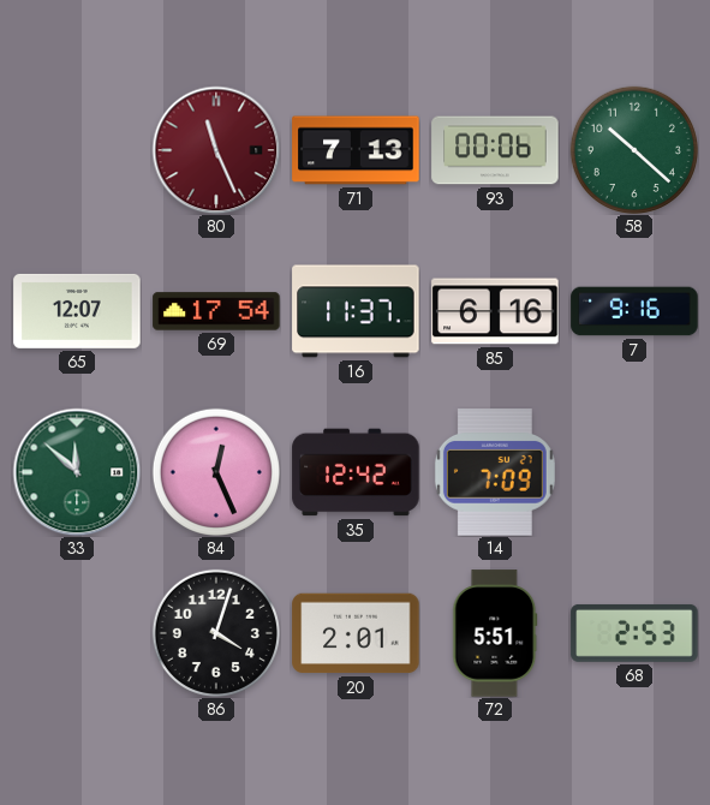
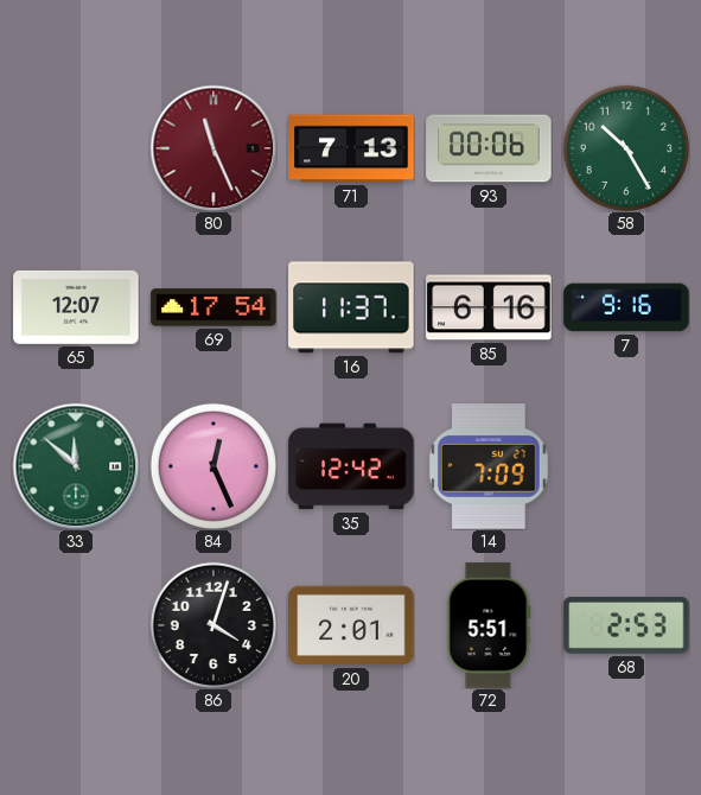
58: 10:22 -> 10:25 (626, 148)
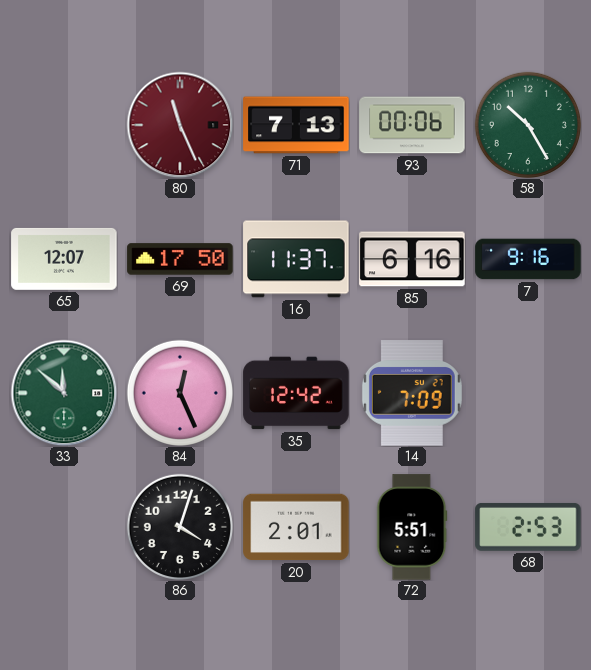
69: 17:54 -> 17:50 (180, 259)
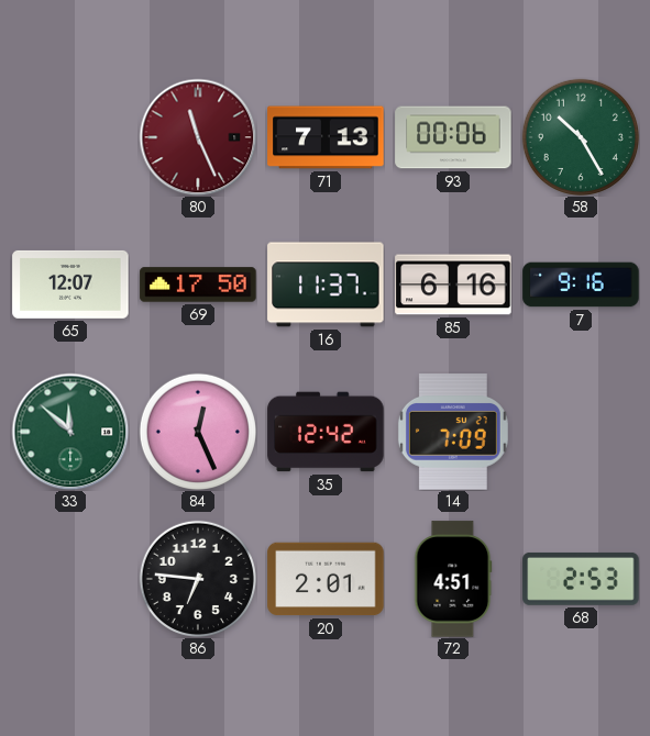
86: 4:03 -> 6:46 (198, 579)
72: 5:51 -> 4:51 (453, 579)
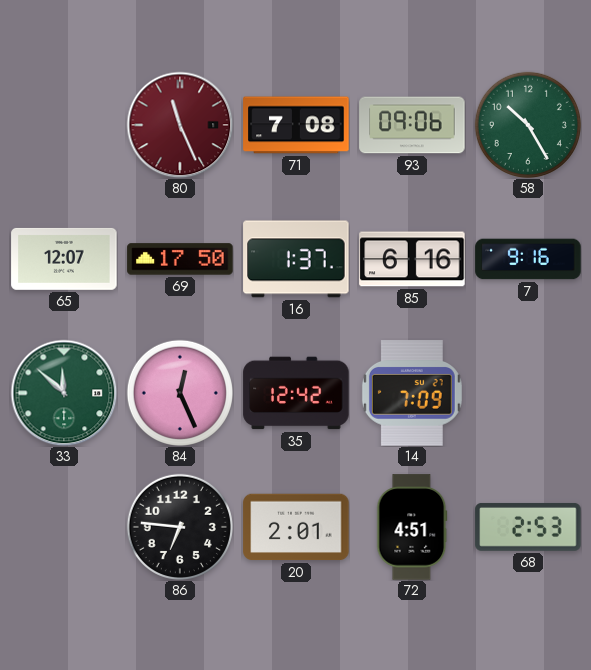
71: 7:13 -> 7:08 (296, 125)
93: 00:06 -> 09:06 (412, 125)
16: 11:37 -> 1:37 (296, 259)
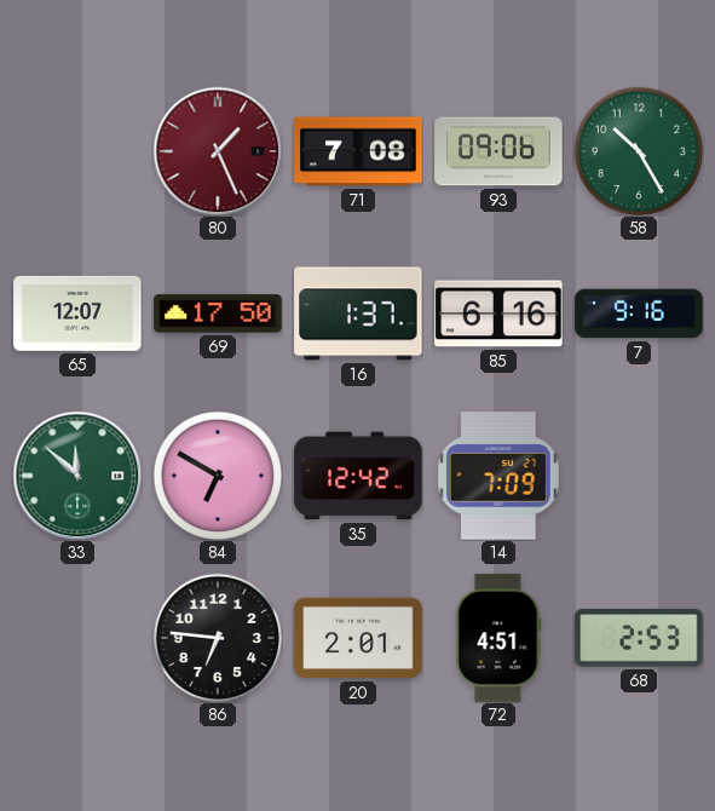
80: 11:26 -> 1:26 (218, 151)
84: 12:26 -> 6:50 (218, 476)
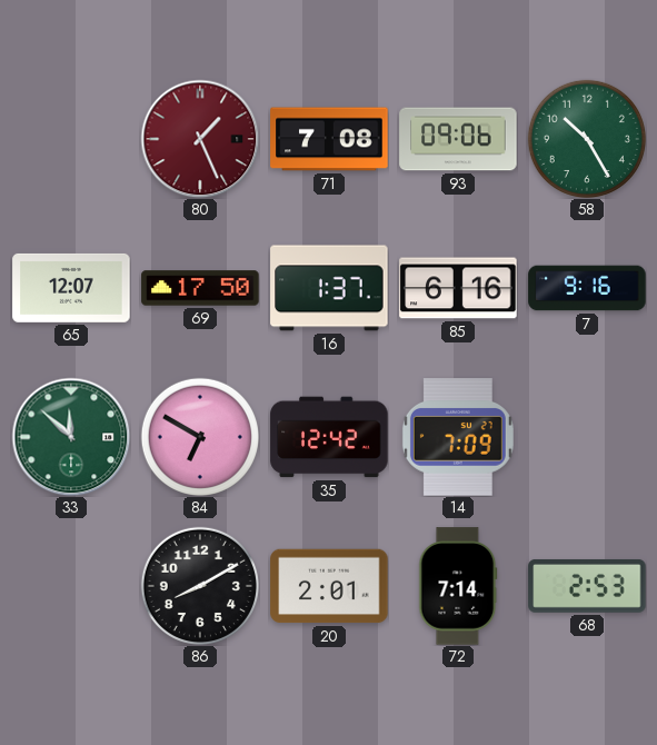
86: 6:46 -> 8:10 (200, 586)
72: 4:51 -> 7:14 (458, 586)
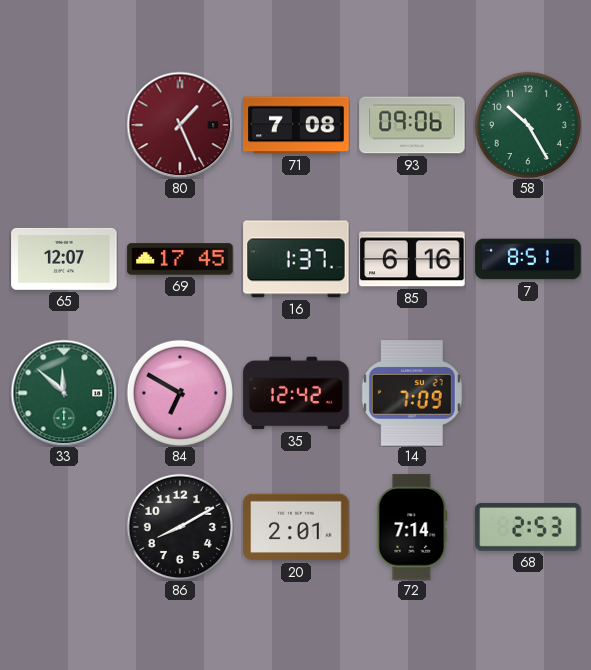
69: 17:50 -> 17:45 (180, 259)
7: 9:16 -> 8:51 (528, 259)
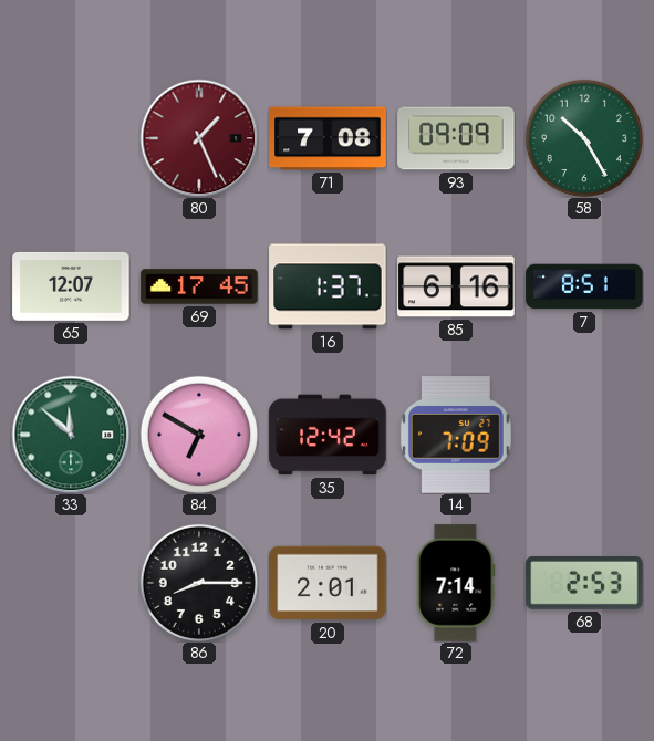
93: 09:06 -> 09:09 (456, 138)
86: 8:10 -> 8:15 (199, 583)
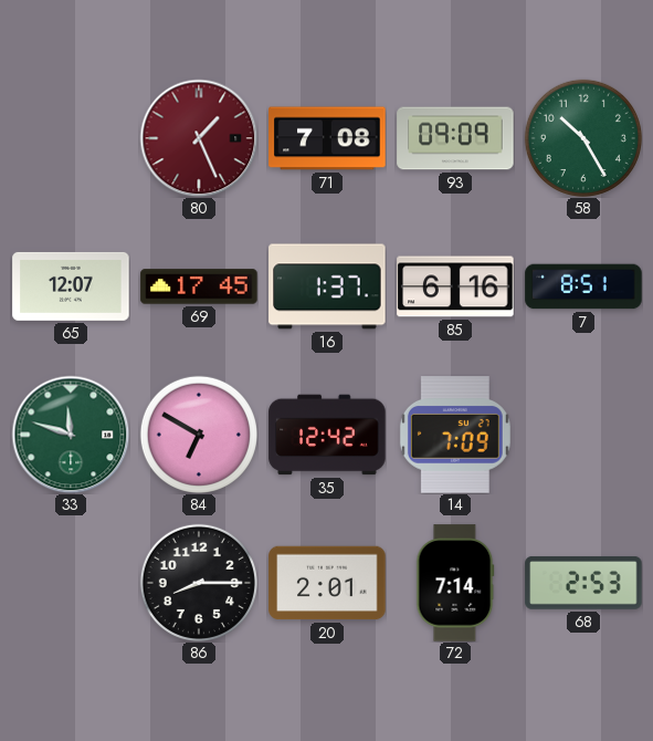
33: 11:52 -> 11:48 (71, 435)
